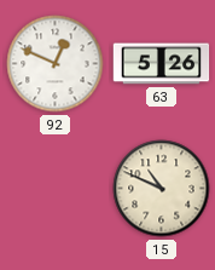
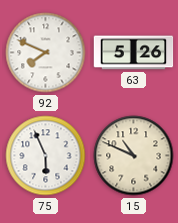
92: 12:49 -> 7:49 (46, 53)
75: none -> 5:56 (46, 156)
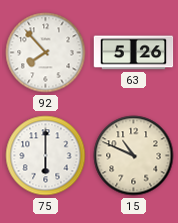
92: 7:49 -> 7:53 (46, 53)
75: 5:56 -> 6:00 (46, 156)
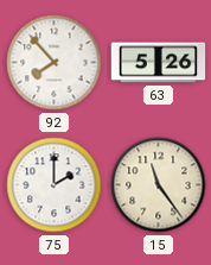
75: 6:00 -> 2:00 (55, 185)
15: 10:49 -> 11:24 (159, 185)
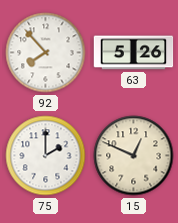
15: 11:24 -> 12:49 (134, 156)
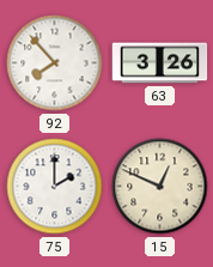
63: 5:26 -> 3:26 (160, 63)
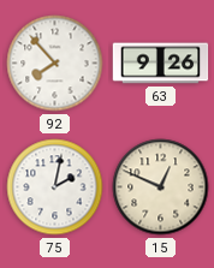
63: 3:26 -> 9:26 (161, 64)
75: 2:00 -> 2:02 (55, 187)
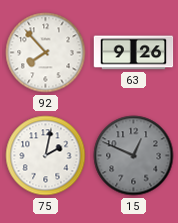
15 dial: cream -> grey (134, 156)
